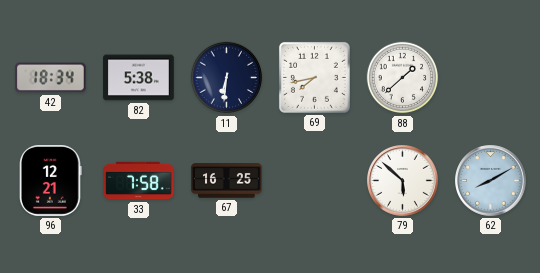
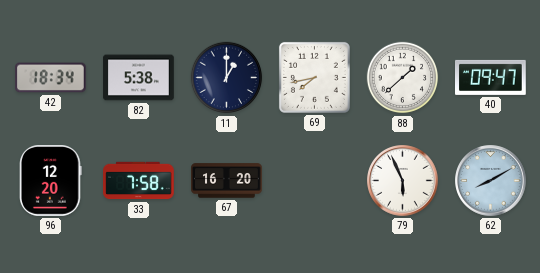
11: 6:31 -> 1:00 (227, 78)
40: none -> 09:47 (491, 77)
96: 12:21 -> 12:20 (51, 181)
67: 16:25 -> 16:20 (227, 181)
79: 5:52 -> 5:56 (403, 181)
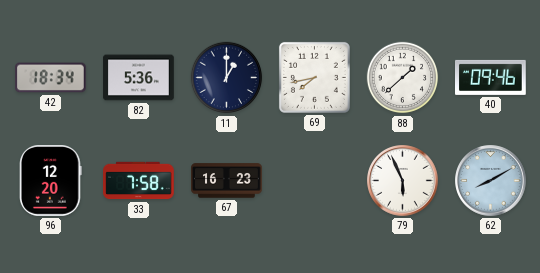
82: 5:38 -> 5:36 (139, 78)
40: 09:47 -> 09:46 (491, 77)
67: 16:20 -> 16:23 (227, 181)
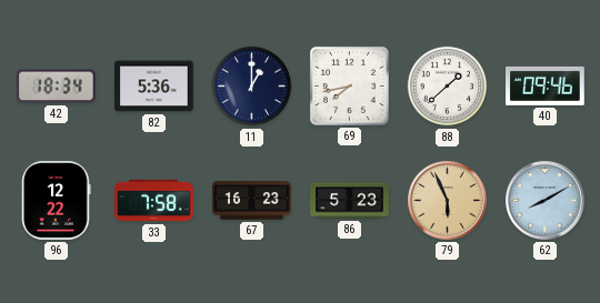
96: 12:20 -> 12:22 (57, 201)
86: none -> 5:23 (350, 201)
79 dial: white -> champagne (448, 201)
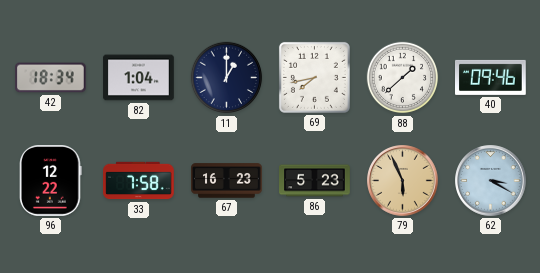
82: 5:36 -> 1:04 (139, 78)
62: 8:10 -> 3:20 (491, 181)
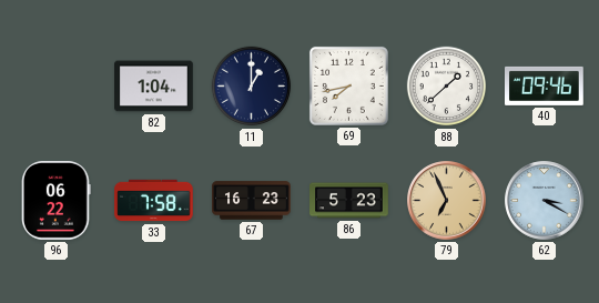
42: 18:34 -> none (51, 78)
96: 12:22 -> 06:22 (57, 201)
79: 5:56 -> 6:56 (447, 201)
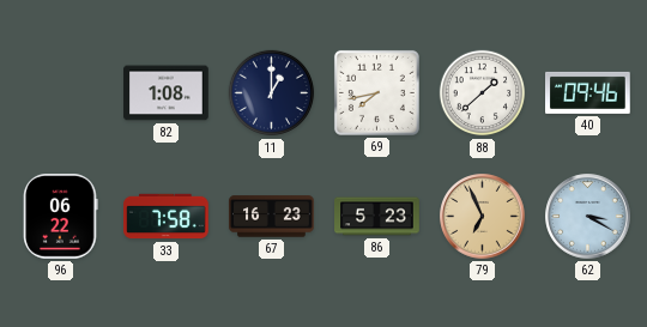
82: 1:04 -> 1:08 (167, 93)
